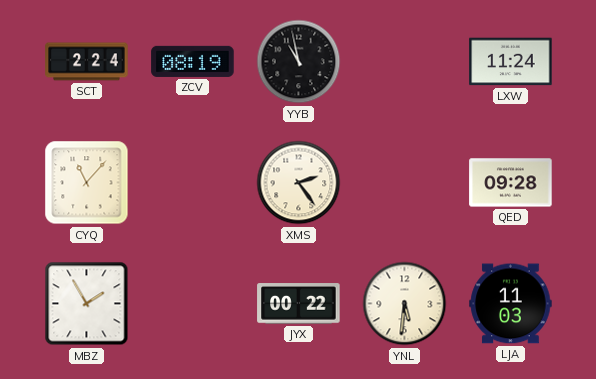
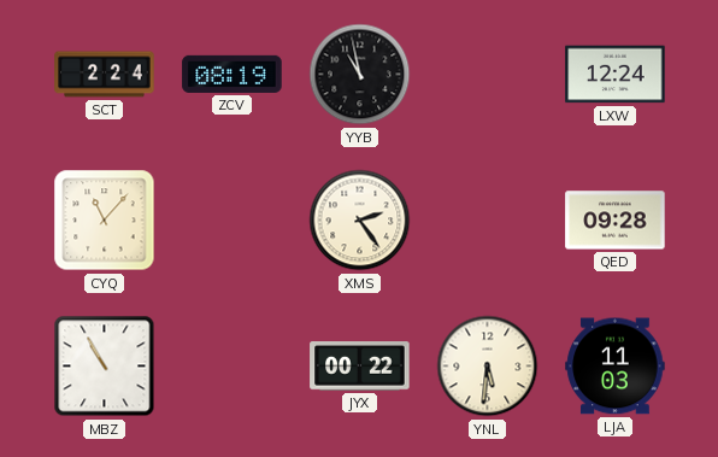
LXW: 11:24 -> 12:24 (616, 75)
MBZ: 1:55 -> 10:55 (105, 367)
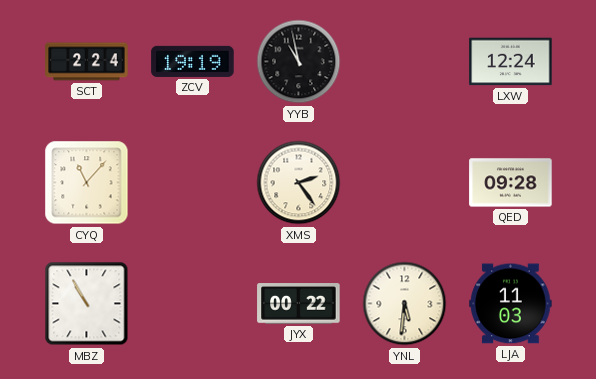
ZCV: 08:19 -> 19:19 (193, 61)
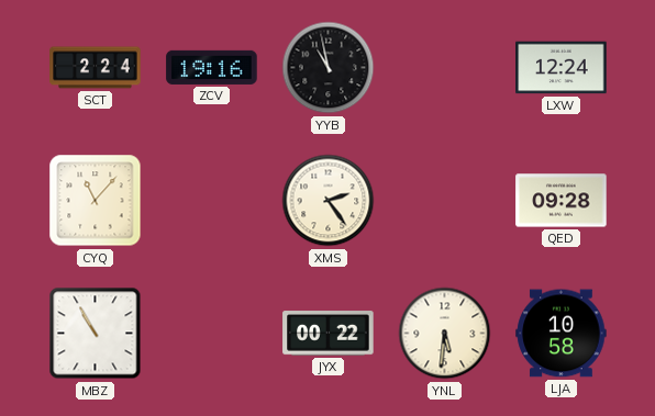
ZCV: 19:19 -> 19:16 (212, 67)
LJA: 11:03 -> 10:58 (562, 334)
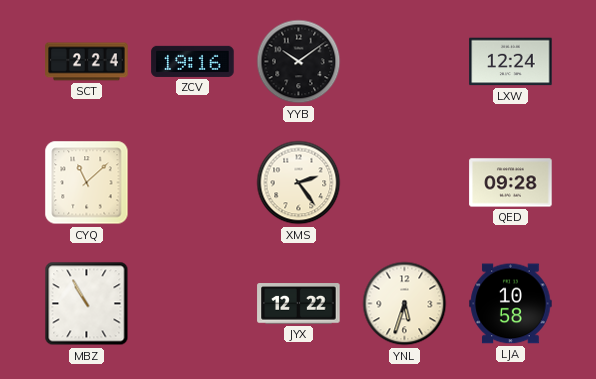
YYB: 10:58 -> 10:09 (299, 62)
CYQ: 11:07 -> 11:08 (87, 183)
JYX: 00:22 -> 12:22 (299, 304)
YNL: 5:31 -> 5:33 (405, 304)
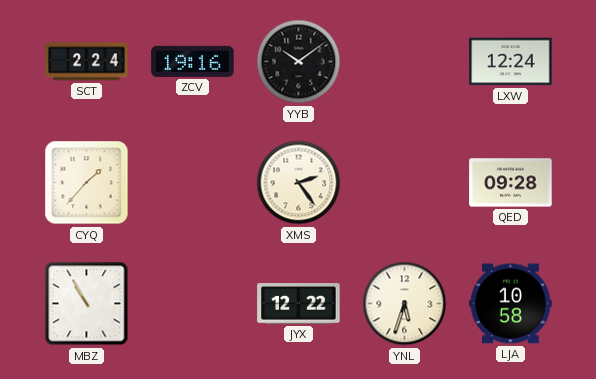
CYQ: 11:08 -> 1:37 (87, 183)
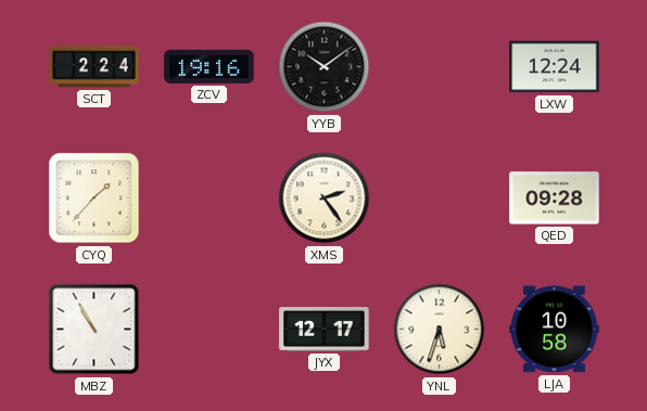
JYX: 12:22 -> 12:17 (325, 330)
